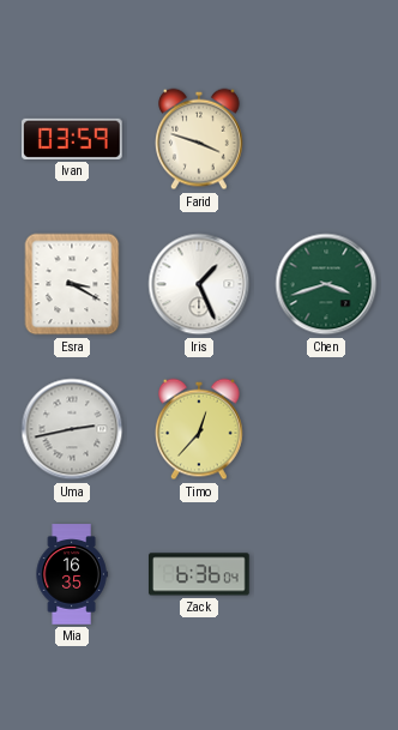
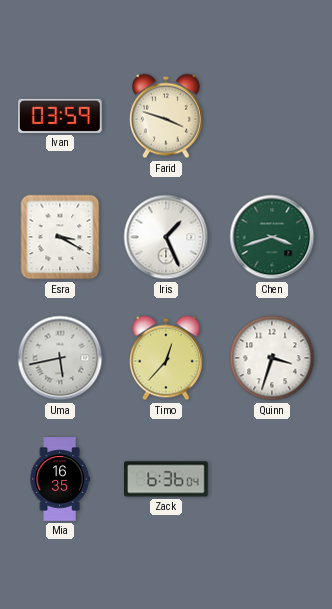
Uma: 2:43 -> 5:43 (60, 358)
Quinn: none -> 3:33 (272, 358)
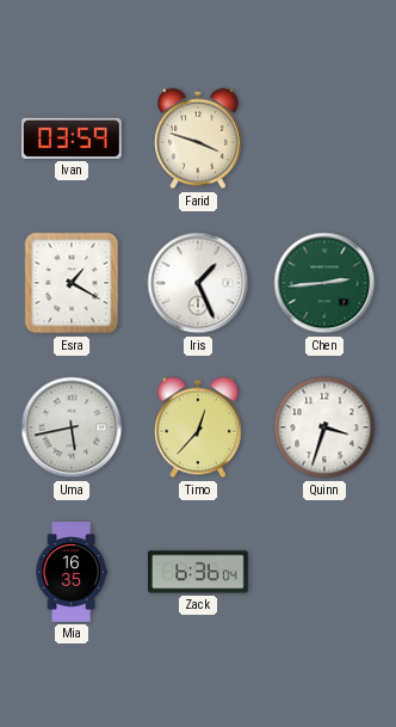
Esra: 3:20 -> 1:20 (72, 283)
Chen: 3:42 -> 2:44 (324, 283)
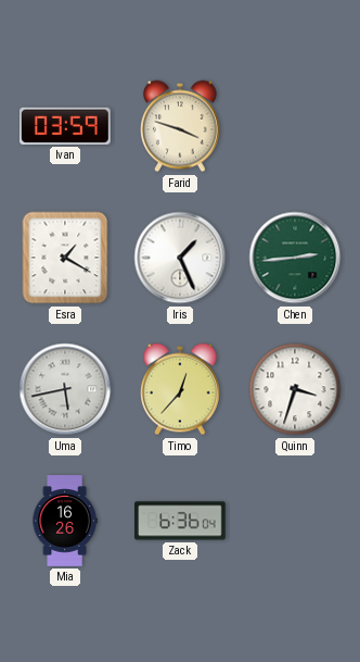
Mia: 16:35 -> 16:26 (65, 521)
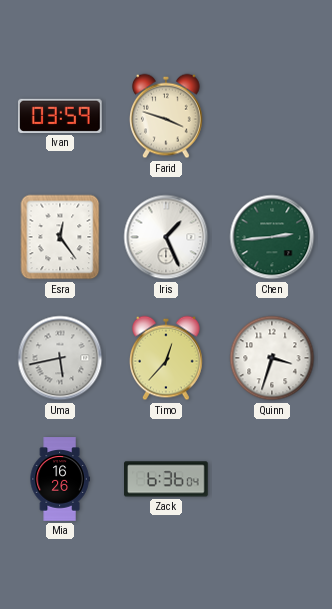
Esra: 1:20 -> 12:24 (60, 237)
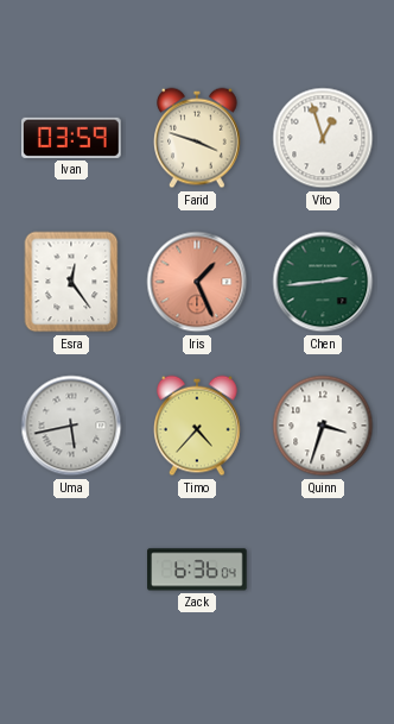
Vito: none -> 12:57 (323, 138)
Iris dial: white -> salmon (197, 282)
Timo: 12:37 -> 4:37 (198, 426)
Mia: 16:26 -> none (60, 479)
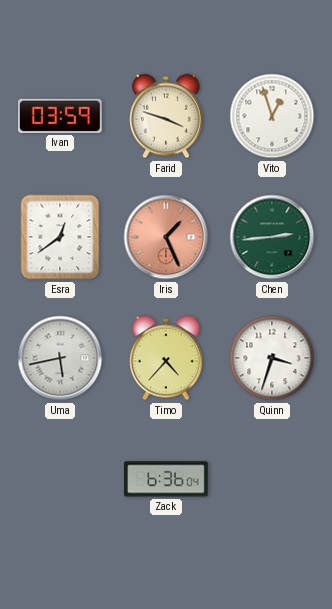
Esra: 12:24 -> 12:39 (60, 237)
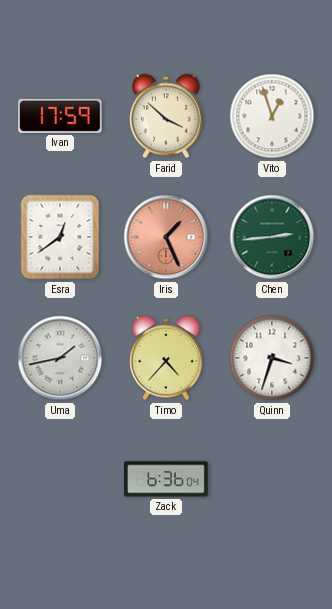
Ivan: 03:59 -> 17:59 (61, 116)
Farid: 3:48 -> 3:52 (167, 116)
Uma: 5:43 -> 1:43 (60, 358)
